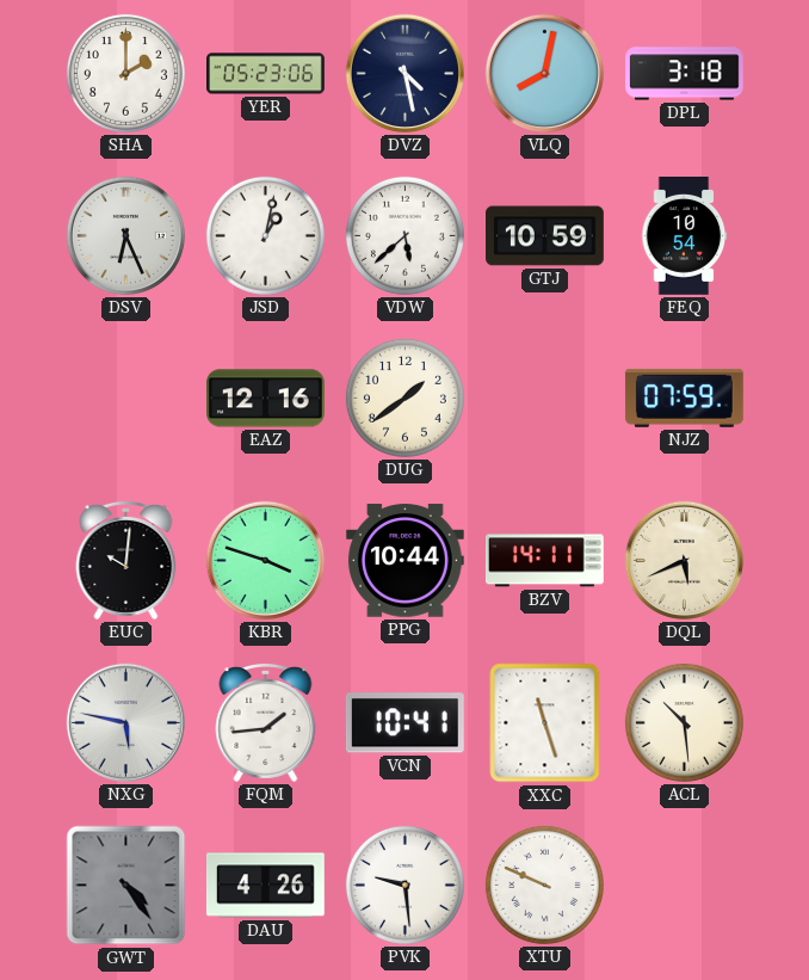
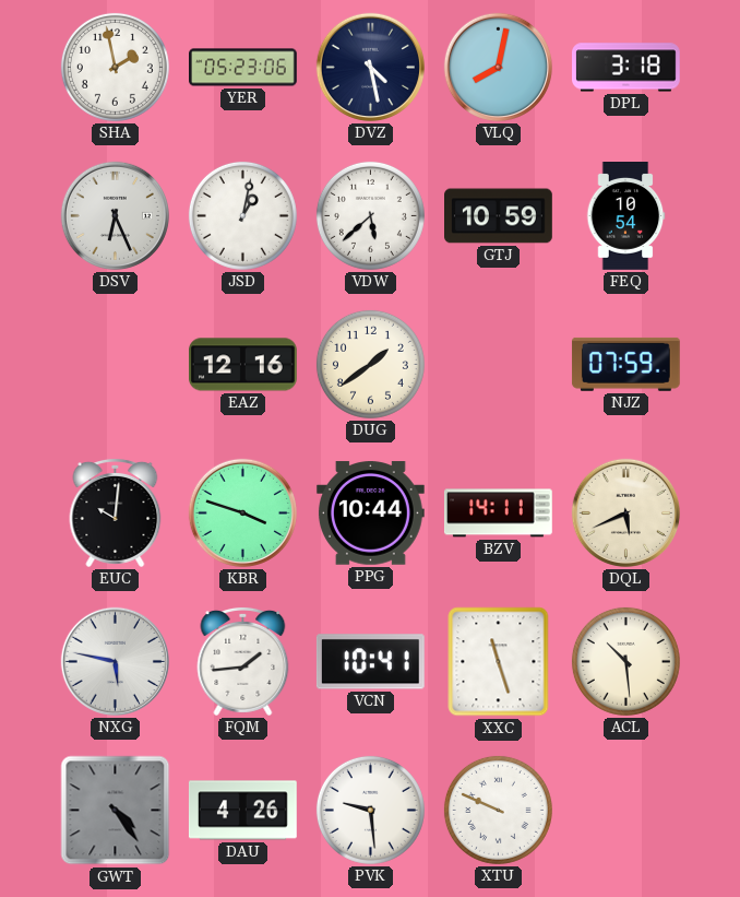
SHA: 2:00 -> 1:58 (115, 67)
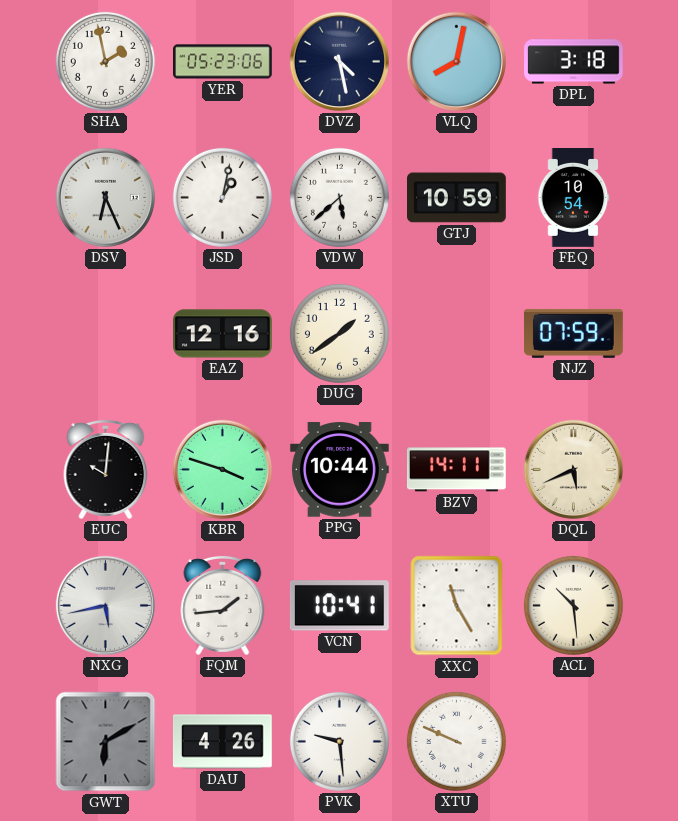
NXG: 5:47 -> 5:43 (105, 605)
XXC: 11:27 -> 11:25 (457, 606)
GWT: 4:24 -> 6:10 (106, 742)
